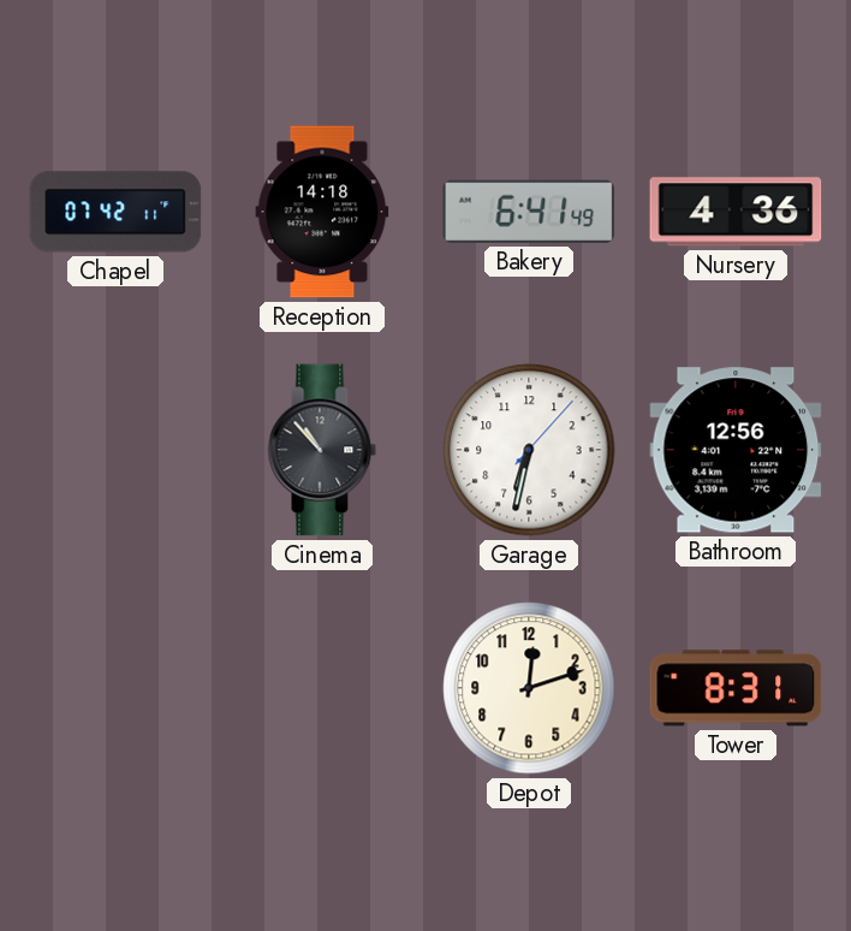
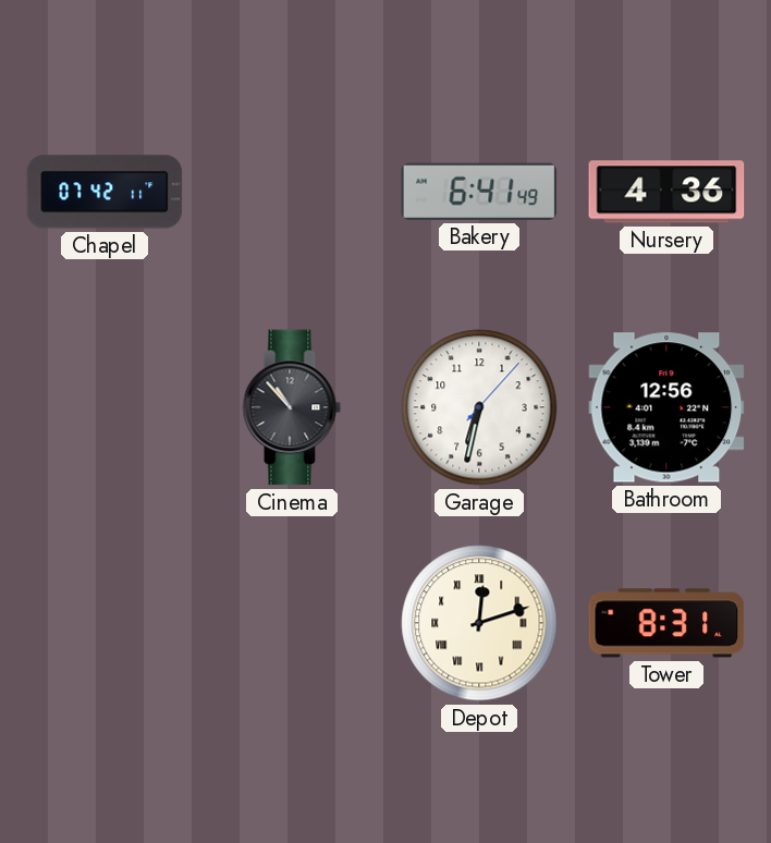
Reception: 14:18 -> none (322, 212)
Depot numerals: Arabic -> Roman (479, 623)
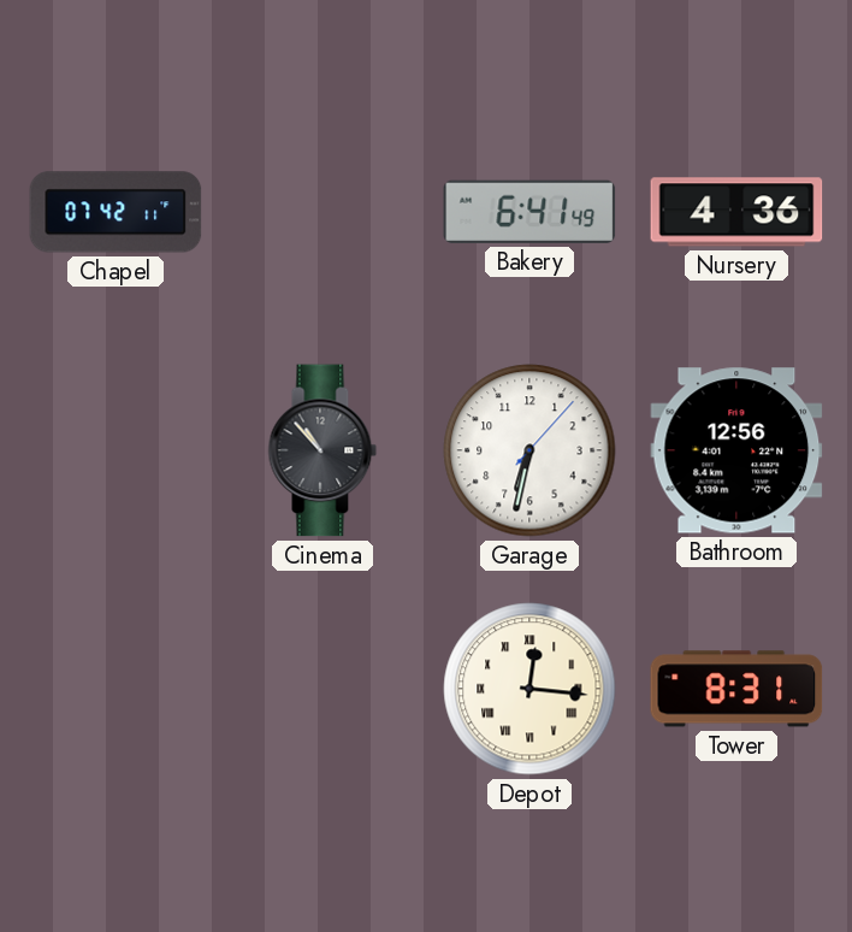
Depot: 12:12 -> 12:16 (529, 689)
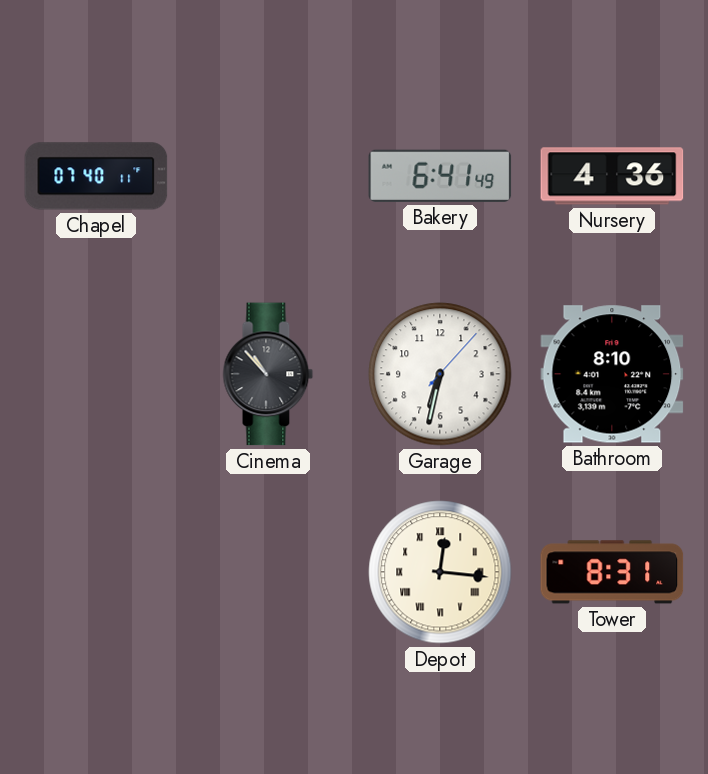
Chapel: 07:42 -> 07:40 (96, 176)
Bathroom: 12:56 -> 8:10 (612, 374)
